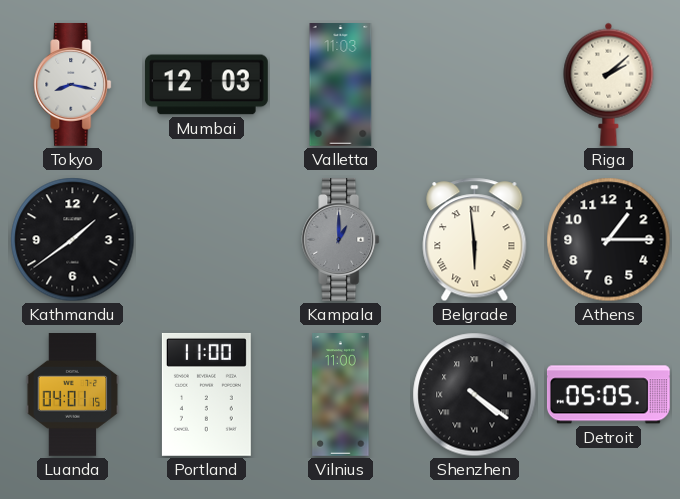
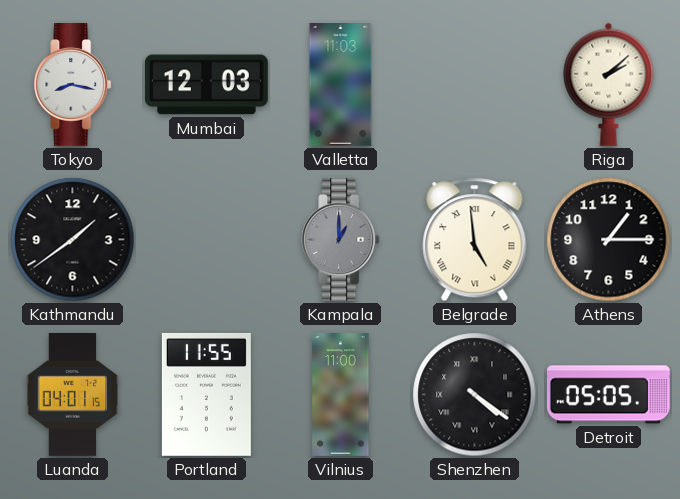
Belgrade: 5:59 -> 4:59 (475, 240)
Portland: 11:00 -> 11:55 (206, 394)
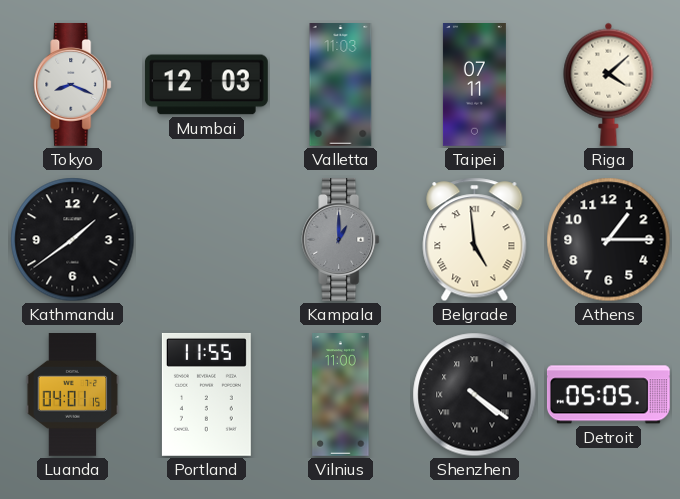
Tokyo: 8:17 -> 8:19 (73, 84)
Taipei: none -> 07:11 (474, 85)
Riga: 2:08 -> 4:08 (609, 84)
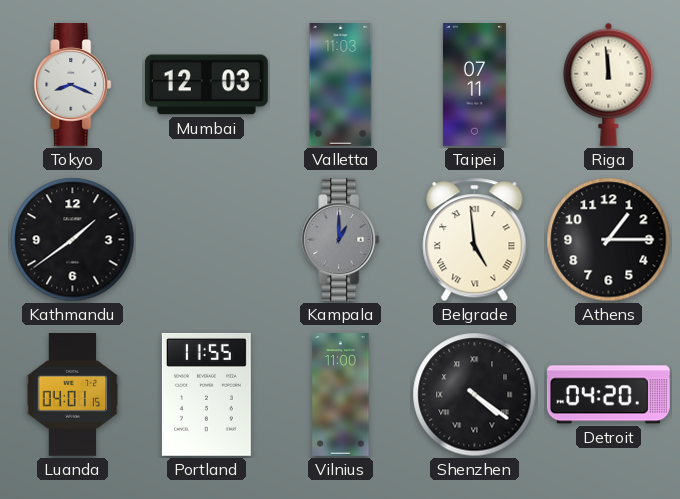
Riga: 4:08 -> 11:59 (609, 84)
Detroit: 05:05 -> 04:20 (608, 395)
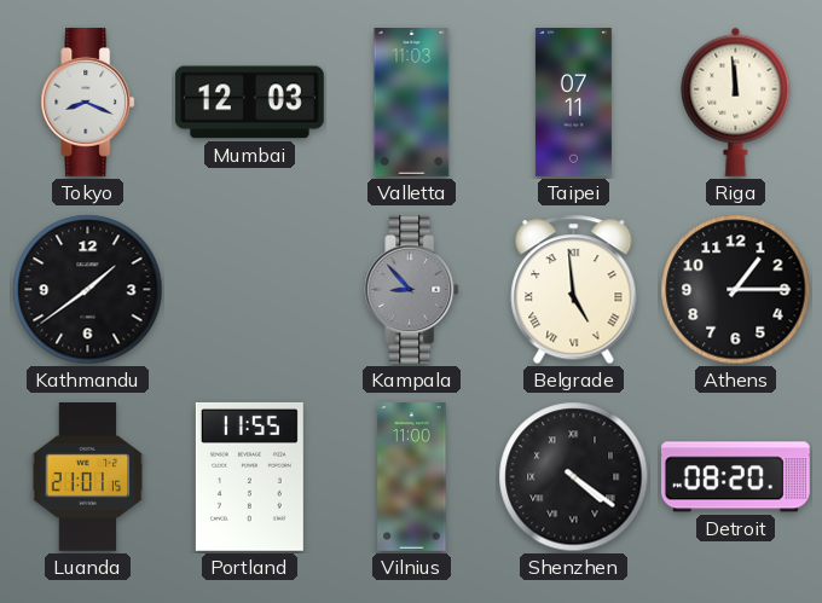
Kampala: 1:00 -> 8:53 (412, 289)
Luanda: 04:01 -> 21:01 (88, 477)
Detroit: 04:20 -> 08:20 (735, 477)
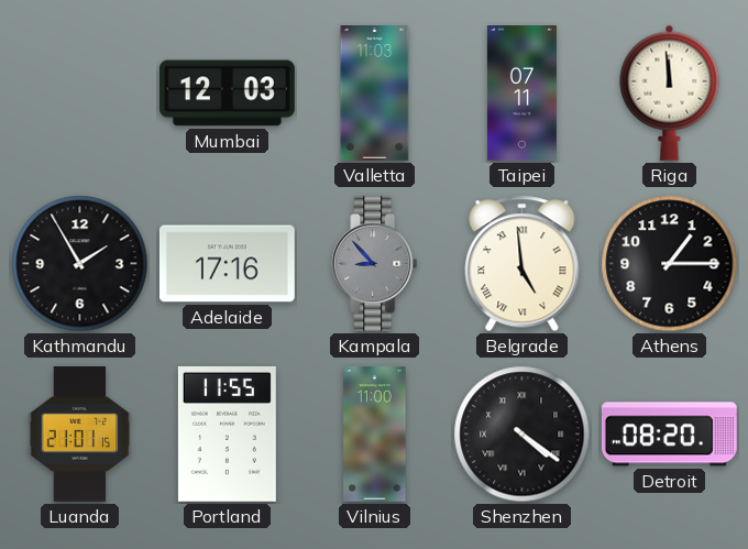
Tokyo: 8:19 -> none (88, 102)
Kathmandu: 1:39 -> 1:55 (80, 264)
Adelaide: none -> 17:16 (227, 264)
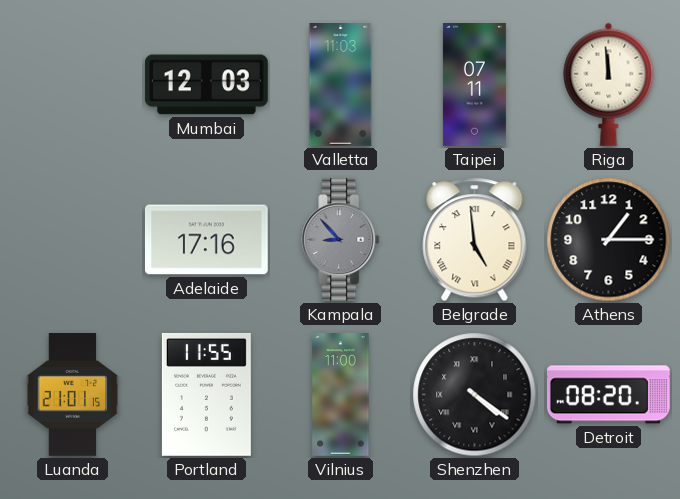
Kathmandu: 1:55 -> none (80, 264)
